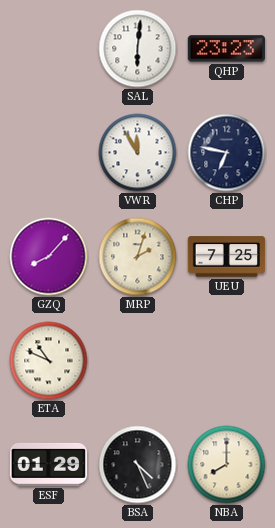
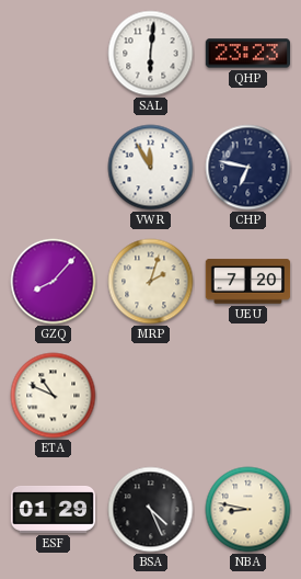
UEU: 7:25 -> 7:20 (248, 282)
NBA: 8:00 -> 8:47 (248, 510)
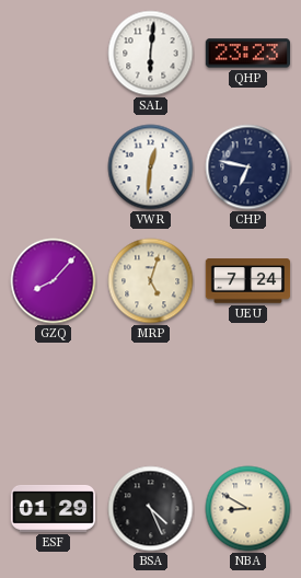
VWR: 11:55 -> 12:31 (151, 167)
MRP: 2:03 -> 5:03 (151, 281)
UEU: 7:20 -> 7:24 (248, 281)
ETA: 10:49 -> none (54, 396)
NBA: 8:47 -> 8:50 (248, 509)
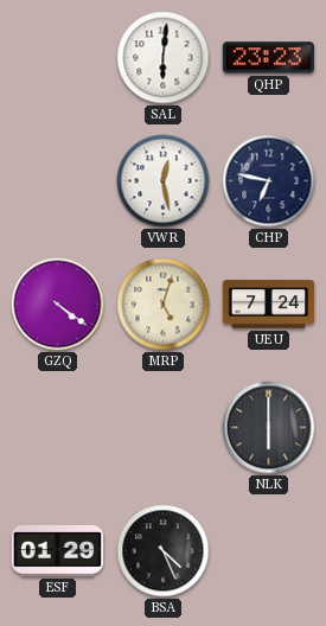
VWR: 12:31 -> 12:28 (164, 181)
GZQ: 8:07 -> 4:21 (58, 305)
NLK: none -> 6:00 (269, 428)
NBA: 8:50 -> none (248, 509)
